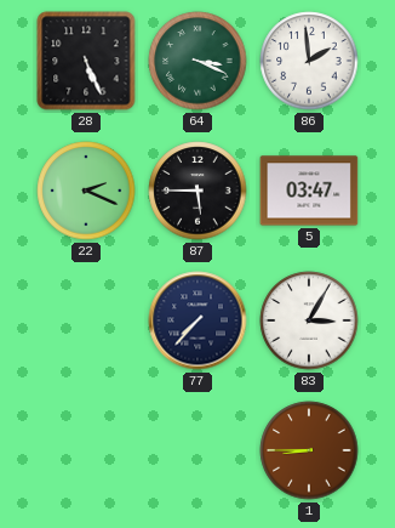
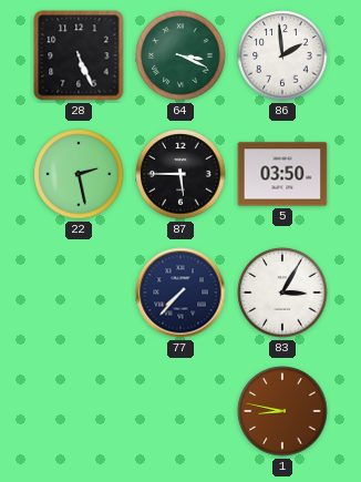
22: 2:19 -> 2:28 (79, 174)
5: 03:47 -> 03:50 (282, 174)
1: 8:45 -> 8:47 (282, 411)
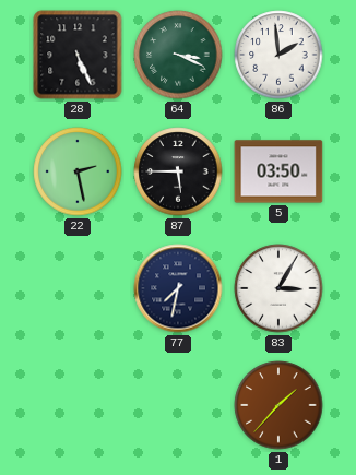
77: 7:37 -> 7:32 (178, 288)
1: 8:47 -> 1:37 (278, 405)
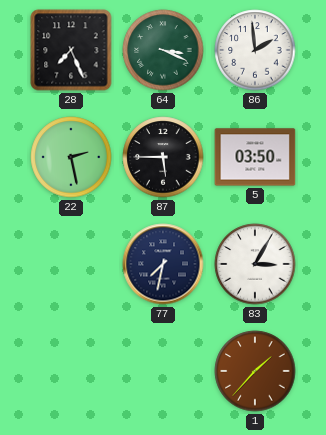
28: 5:26 -> 7:26 (71, 50)
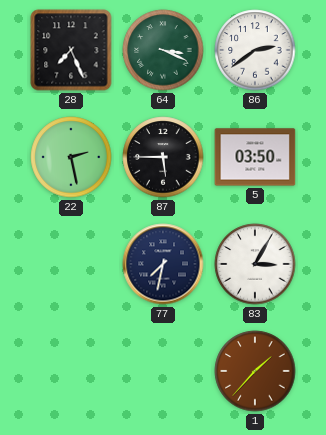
86: 1:59 -> 2:39 (255, 50)
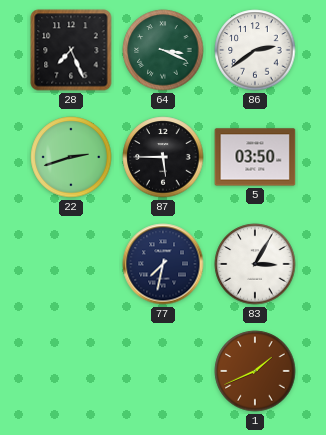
22: 2:28 -> 2:42 (71, 157)
1: 1:37 -> 1:41 (255, 371)
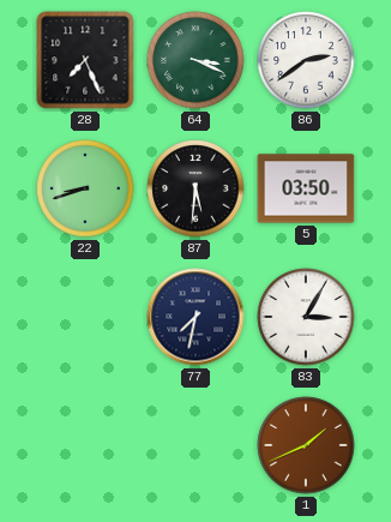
22: 2:42 -> 8:42 (85, 188)
87: 5:45 -> 5:31 (195, 188)
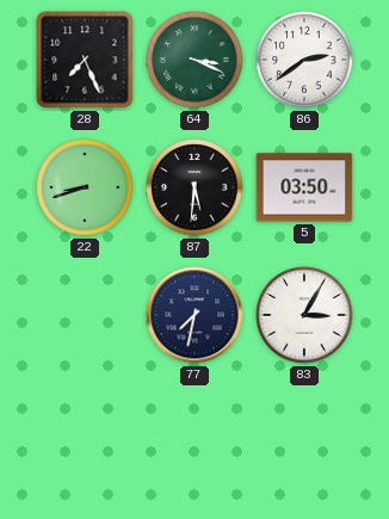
1: 1:41 -> none (306, 445)
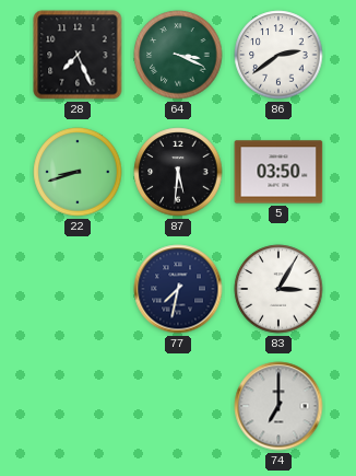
74: none -> 7:00 (278, 406)
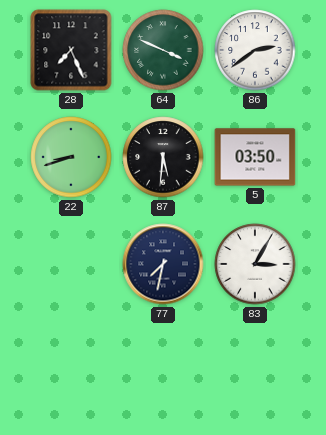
64: 3:19 -> 3:49 (163, 50)
74: 7:00 -> none (278, 406)
